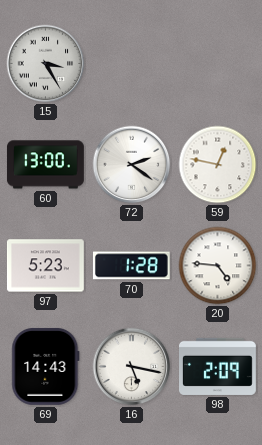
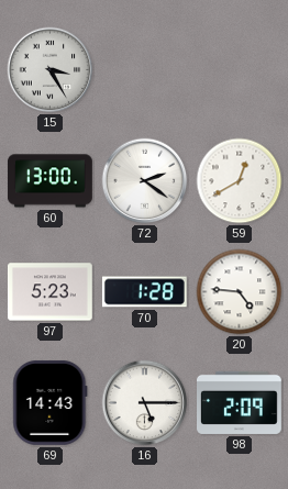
59: 12:47 -> 12:40 (240, 181)
16: 5:17 -> 5:15 (145, 403)
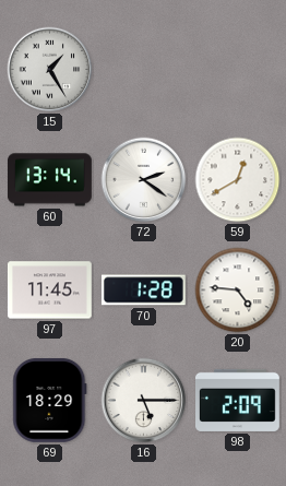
15: 3:25 -> 1:25 (50, 70)
60: 13:00 -> 13:14 (49, 180)
97: 5:23 -> 11:45 (49, 291)
69: 14:43 -> 18:29 (50, 400)
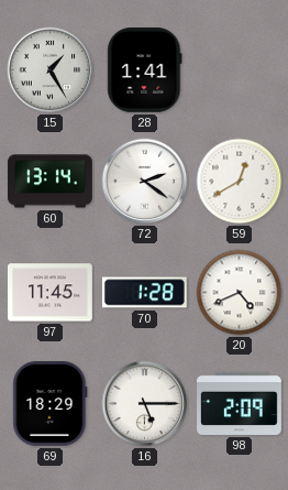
28: none -> 1:41 (145, 69)
20: 4:46 -> 4:41 (240, 293)
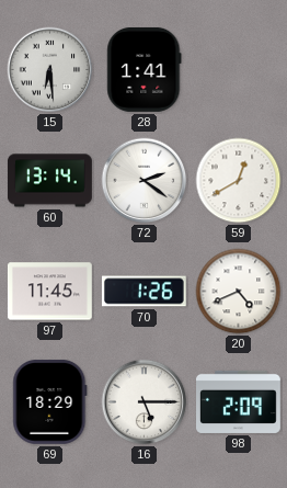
15: 1:25 -> 6:29 (50, 70)
70: 1:28 -> 1:26 (143, 292)
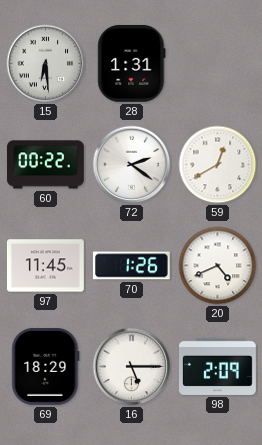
28: 1:41 -> 1:31 (132, 63)
60: 13:14 -> 00:22 (45, 165)
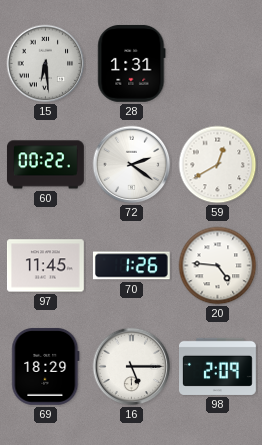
20: 4:41 -> 4:46 (218, 266)
